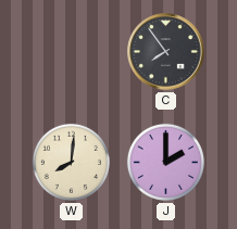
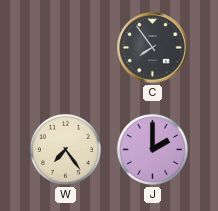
W: 8:01 -> 7:24 (65, 149)
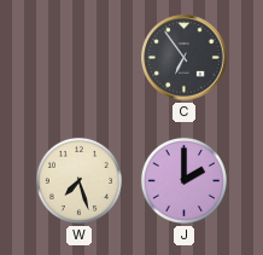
C: 7:54 -> 6:54 (185, 58)
W: 7:24 -> 7:27 (78, 180)
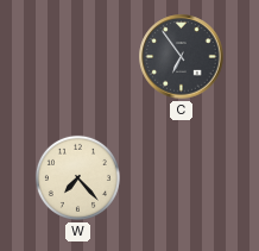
W: 7:27 -> 7:23 (77, 177)
J: 2:00 -> none (183, 180)
